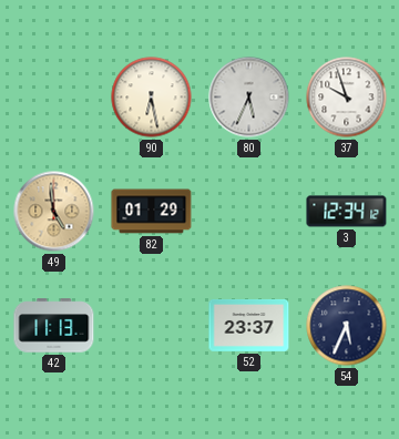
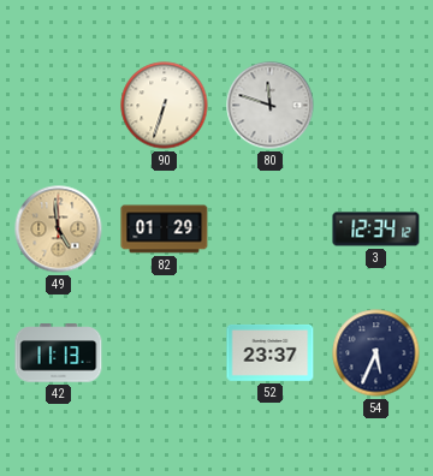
90: 6:28 -> 6:33 (165, 106)
80: 5:34 -> 11:48 (271, 106)
37: 9:57 -> none (347, 98)
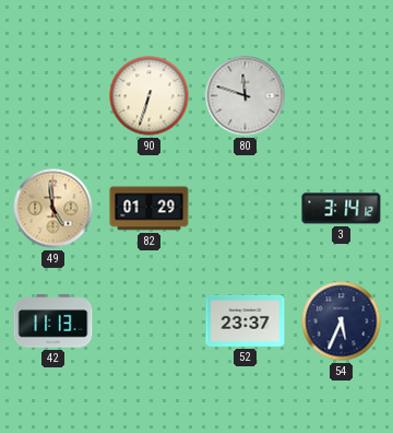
3: 12:34 -> 3:14 (342, 209)
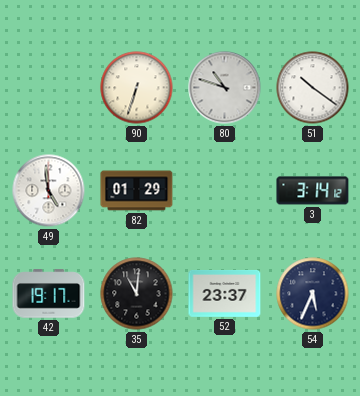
80: 11:48 -> 10:48 (225, 88)
51: none -> 10:21 (313, 88)
49 dial: champagne -> white (49, 191)
42: 11:13 -> 19:17 (49, 294)
35: none -> 11:01 (137, 294)
